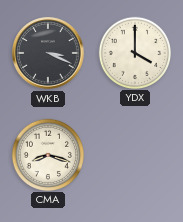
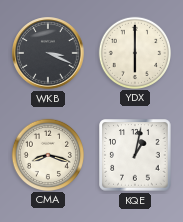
YDX: 4:00 -> 6:00 (134, 52)
KQE: none -> 1:02 (135, 155)
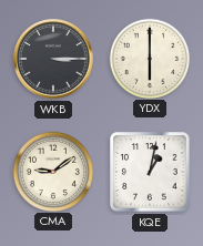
WKB: 3:19 -> 3:15 (53, 59)
CMA: 8:18 -> 9:09 (52, 171)
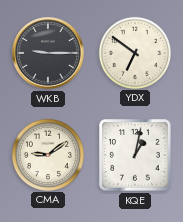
WKB: 3:15 -> 9:15 (48, 53)
YDX: 6:00 -> 6:51 (134, 52)
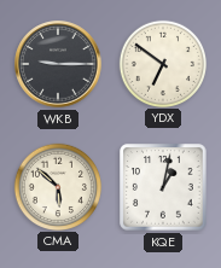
CMA: 9:09 -> 5:52 (57, 186)
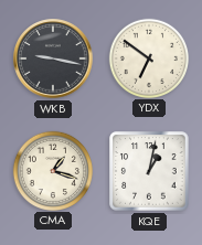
WKB: 9:15 -> 9:17 (53, 58)
CMA: 5:52 -> 1:18 (52, 170)
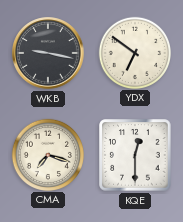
CMA: 1:18 -> 7:18 (47, 154)
KQE: 1:02 -> 12:30 (135, 155)
